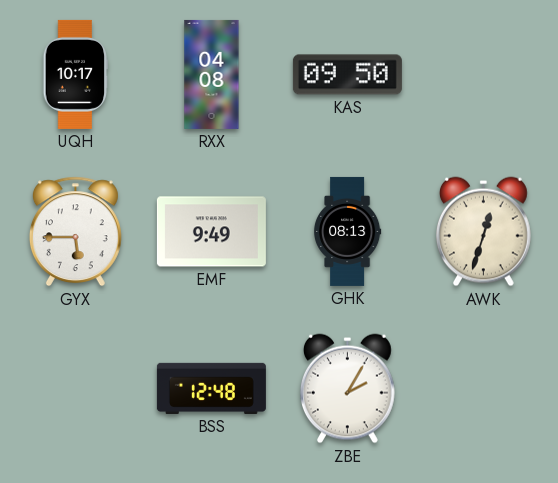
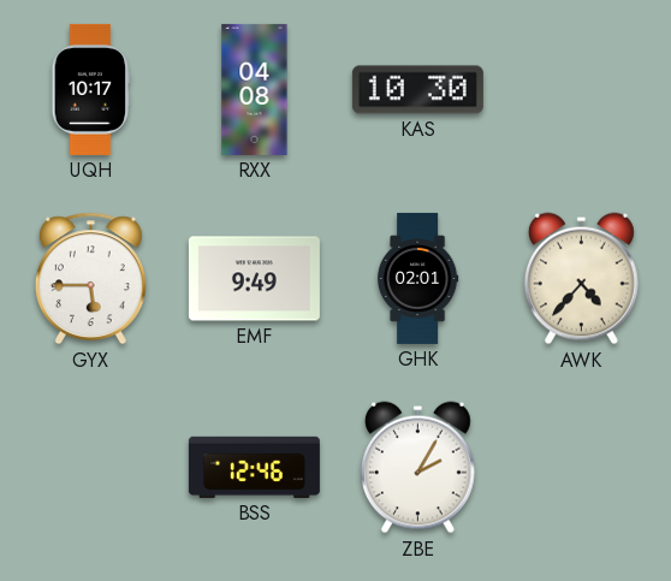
KAS: 09:50 -> 10:30 (417, 90)
GHK: 08:13 -> 02:01 (417, 278)
AWK: 12:33 -> 4:37 (581, 279)
BSS: 12:48 -> 12:46 (254, 467)
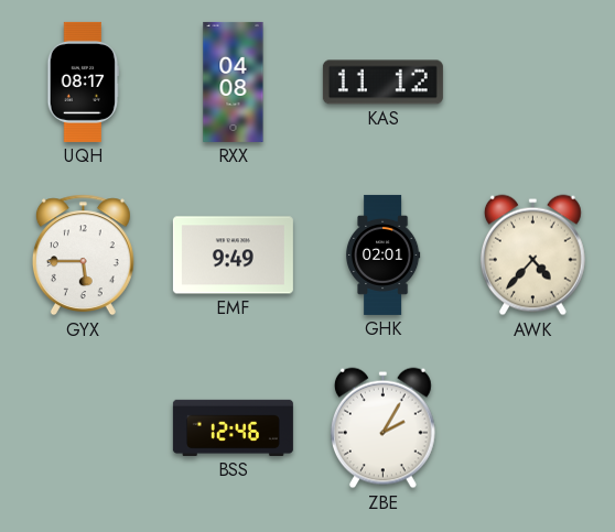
UQH: 10:17 -> 08:17 (84, 82)
KAS: 10:30 -> 11:12 (382, 83)
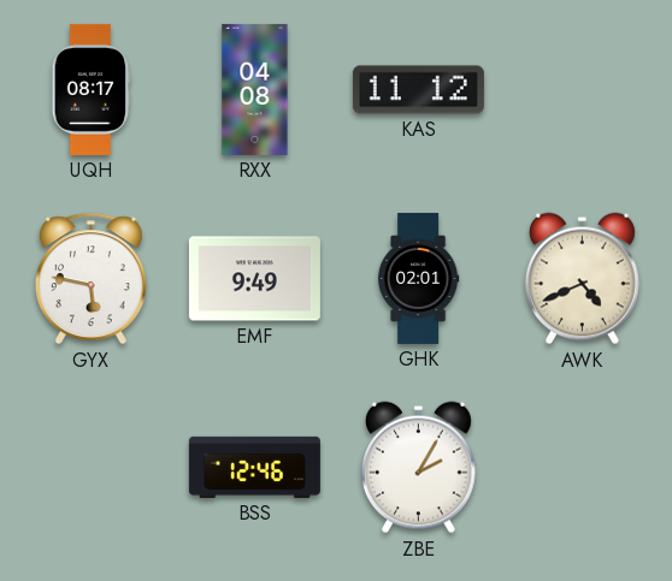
GYX: 5:45 -> 5:47 (90, 279)
AWK: 4:37 -> 4:41 (582, 279)
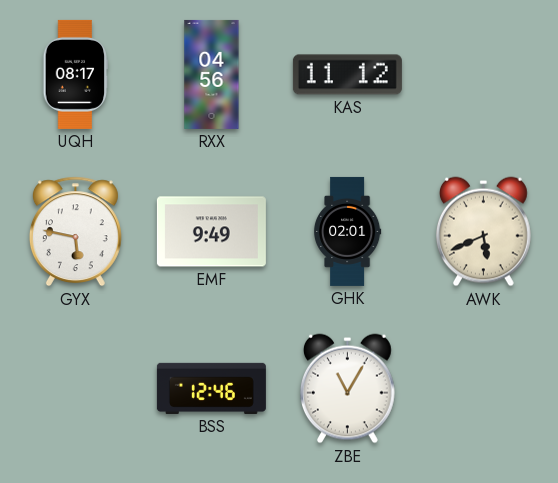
RXX: 04:08 -> 04:56 (212, 74)
AWK: 4:41 -> 5:41 (483, 232)
ZBE: 2:05 -> 11:05 (347, 389)
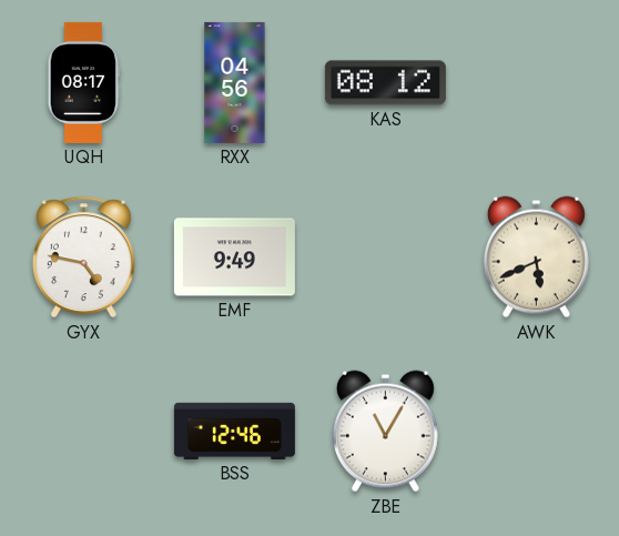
KAS: 11:12 -> 08:12 (385, 83)
GYX: 5:47 -> 4:47 (83, 257)
GHK: 02:01 -> none (347, 231)
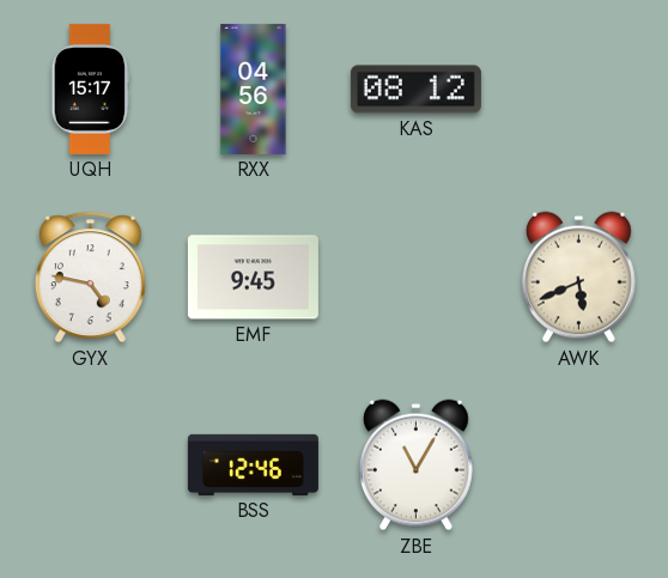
UQH: 08:17 -> 15:17 (91, 89)
EMF: 9:49 -> 9:45 (253, 278)
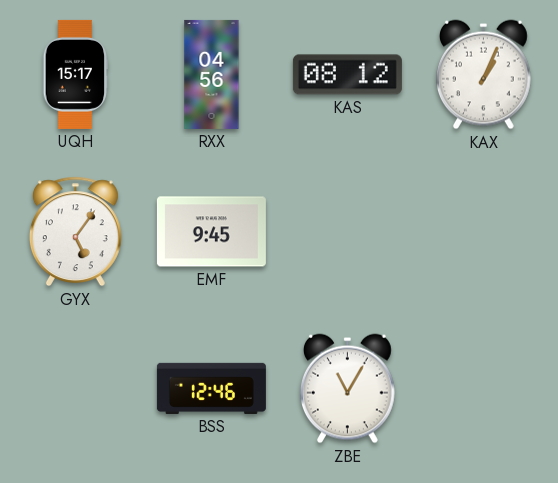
KAX: none -> 1:04 (483, 75)
GYX: 4:47 -> 5:06 (75, 232)
AWK: 5:41 -> none (578, 278)
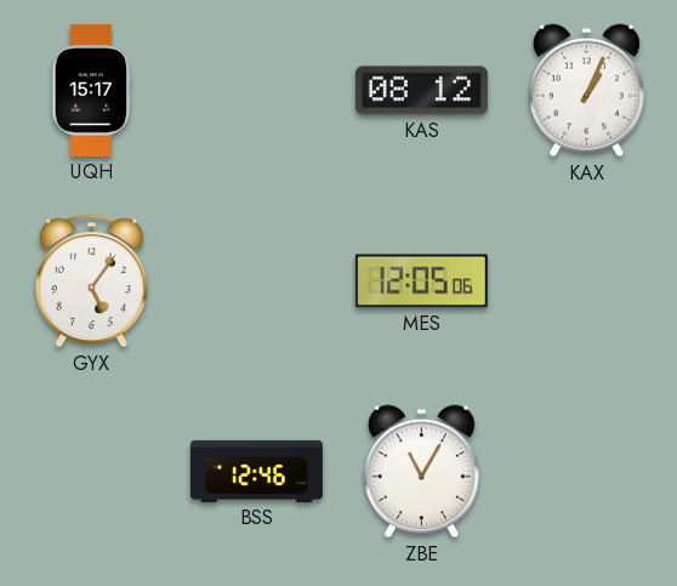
RXX: 04:56 -> none (212, 74)
EMF: 9:45 -> none (211, 232)
MES: none -> 12:05 (421, 281)
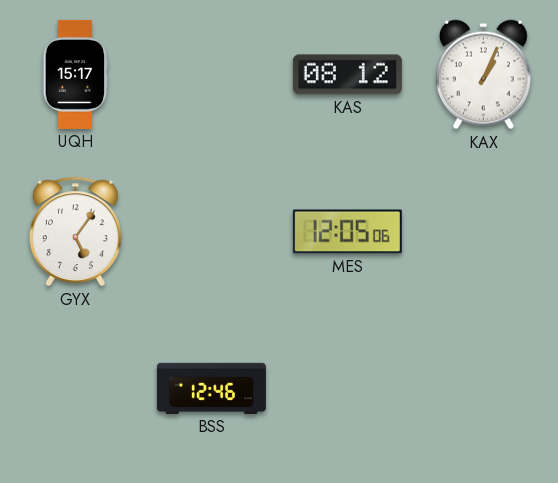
ZBE: 11:05 -> none (421, 472)
